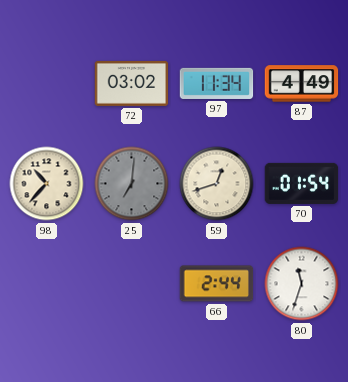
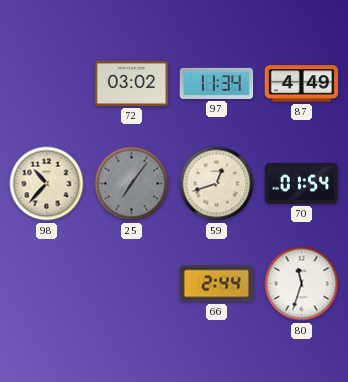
25: 7:01 -> 7:06 (132, 184)
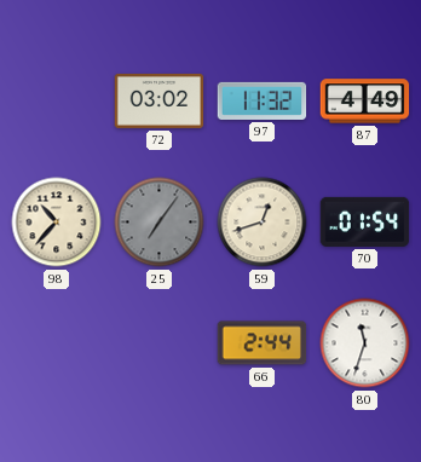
97: 11:34 -> 11:32 (263, 100)
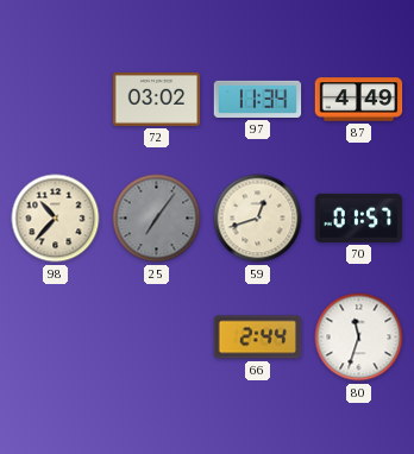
97: 11:32 -> 11:34 (258, 99)
70: 01:54 -> 01:57 (359, 217)
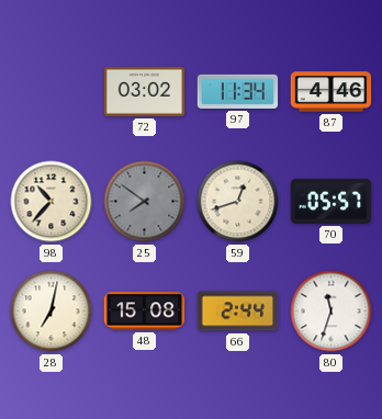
87: 4:49 -> 4:46 (332, 92)
25: 7:06 -> 7:51 (145, 202)
70: 01:57 -> 05:57 (332, 201)
28: none -> 7:02 (52, 312)
48: none -> 15:08 (145, 312)
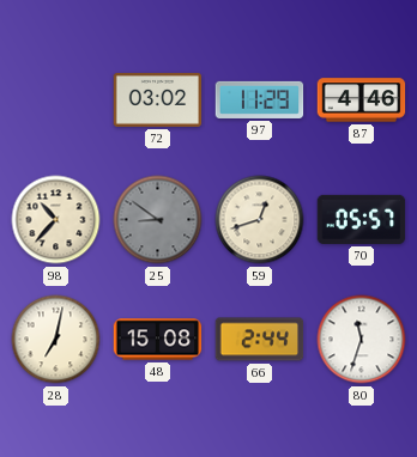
97: 11:34 -> 11:29 (260, 99)
25: 7:51 -> 8:51 (158, 220)
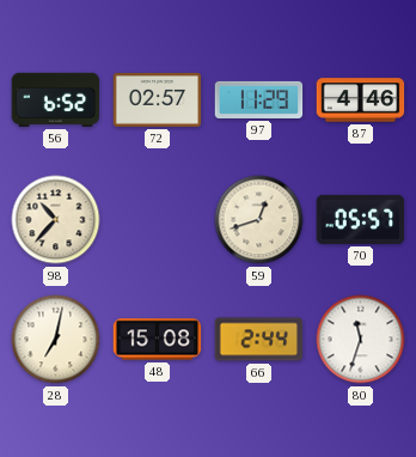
56: none -> 6:52 (56, 99)
72: 03:02 -> 02:57 (158, 99)
25: 8:51 -> none (158, 220)
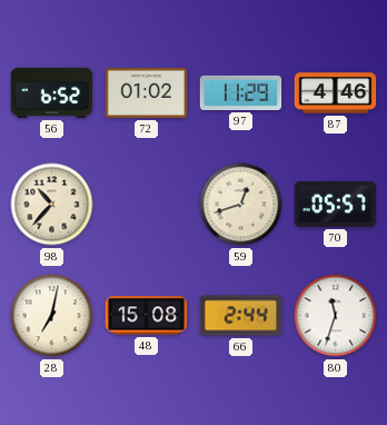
72: 02:57 -> 01:02 (147, 92)
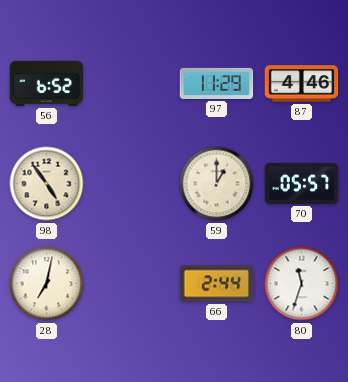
72: 01:02 -> none (147, 92)
98: 10:37 -> 4:54 (47, 184)
59: 12:42 -> 1:00 (217, 184)
48: 15:08 -> none (147, 316)
